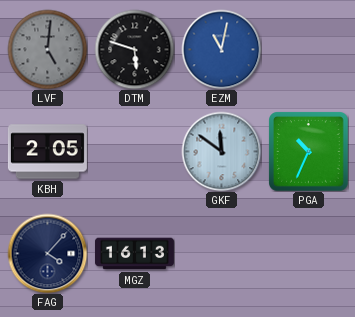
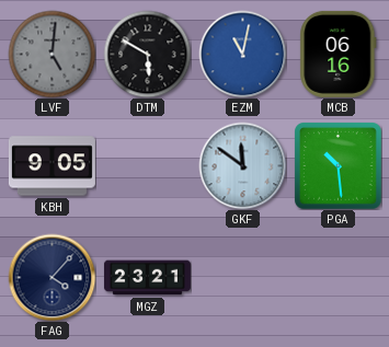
DTM: 5:48 -> 5:50 (147, 54)
MCB: none -> 06:16 (339, 54)
KBH: 2:05 -> 9:05 (52, 166)
PGA: 10:34 -> 10:29 (339, 166)
MGZ: 16:13 -> 23:21 (147, 278)
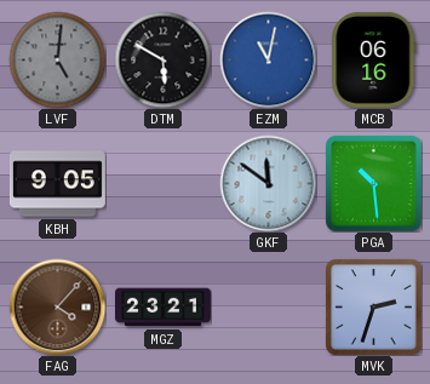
FAG dial: navy -> brown (57, 306)
MVK: none -> 2:33 (374, 308)
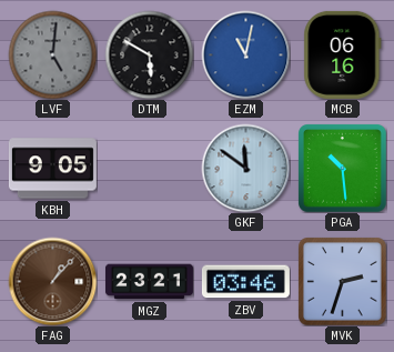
FAG: 4:07 -> 1:07 (52, 281)
ZBV: none -> 03:46 (245, 282)
